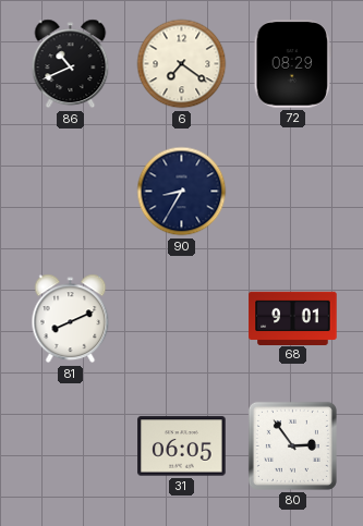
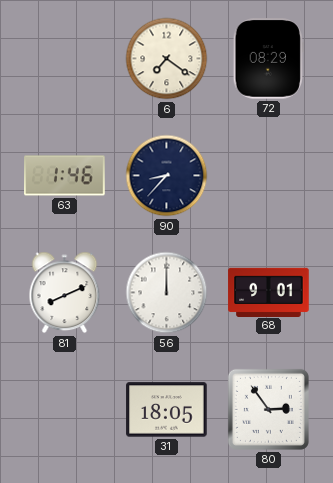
86: 10:41 -> none (71, 64)
63: none -> 1:46 (65, 176)
90: 8:35 -> 8:37 (167, 176)
56: none -> 12:00 (167, 293)
31: 06:05 -> 18:05 (167, 410)
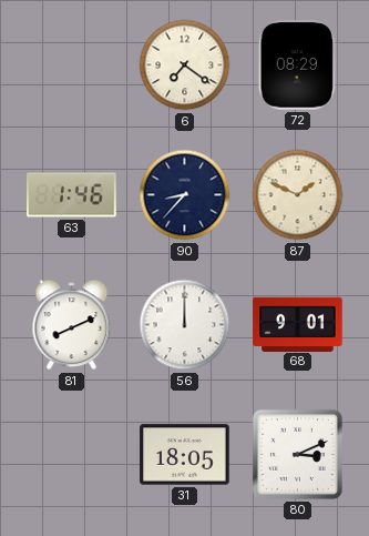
87: none -> 1:49 (298, 195)
80: 2:54 -> 3:11 (297, 454)
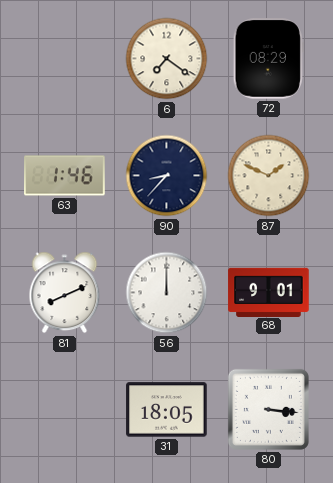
80: 3:11 -> 3:16 (268, 409)
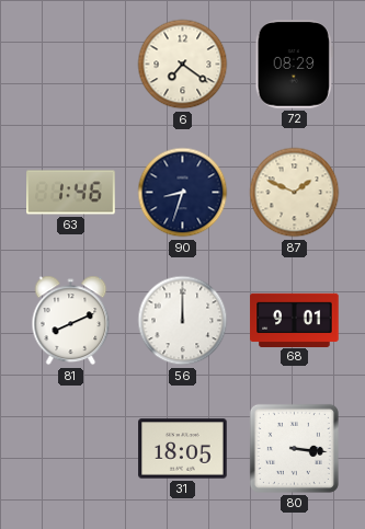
90: 8:37 -> 8:33 (183, 193)
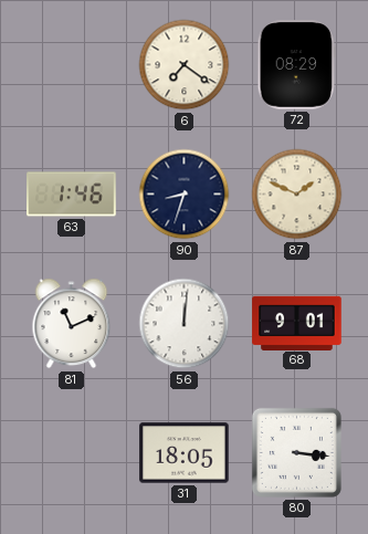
81: 8:11 -> 11:11 (72, 324)
56: 12:00 -> 12:01 (185, 324)
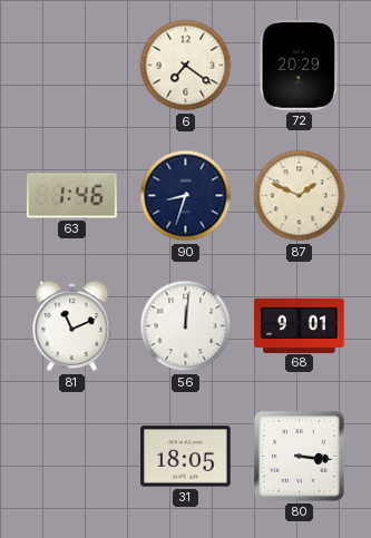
72: 08:29 -> 20:29 (299, 66)
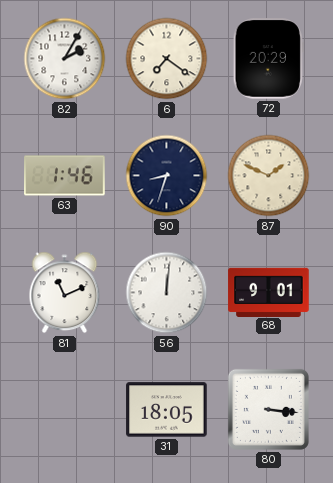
82: none -> 2:05 (65, 59)
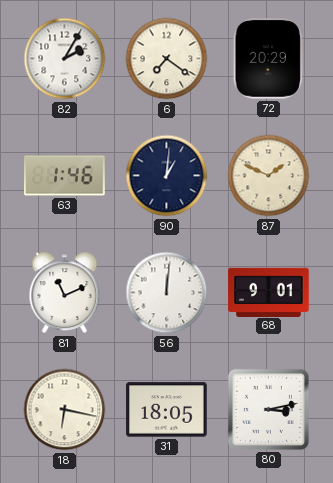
90: 8:33 -> 1:01 (167, 176)
18: none -> 6:17 (65, 410)
80: 3:16 -> 3:13 (268, 409)
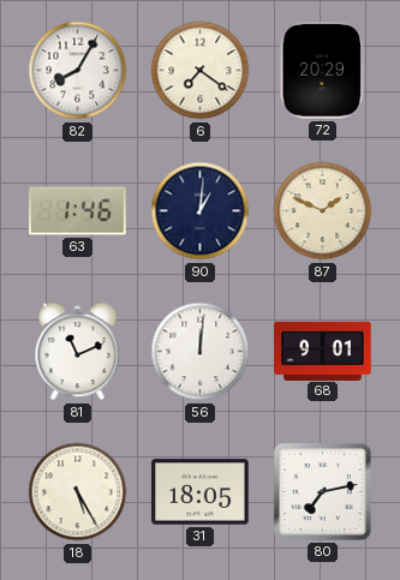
82: 2:05 -> 8:05 (78, 71)
18: 6:17 -> 5:25 (78, 492)
80: 3:13 -> 7:13 (322, 491)
